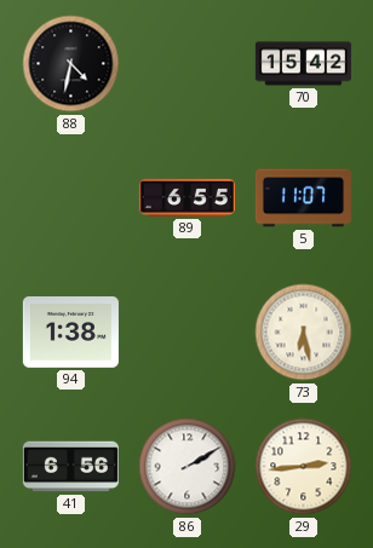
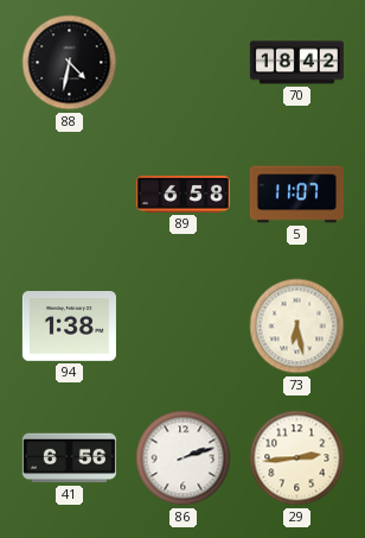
70: 15:42 -> 18:42 (296, 63)
89: 6:55 -> 6:58 (182, 194)
86: 2:10 -> 2:12 (184, 458)
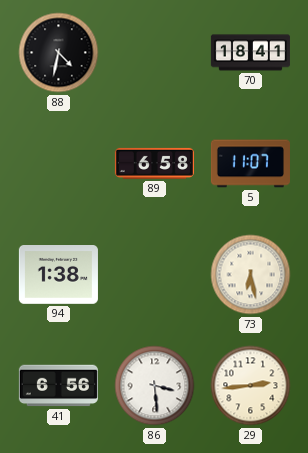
70: 18:42 -> 18:41 (250, 53)
86: 2:12 -> 3:29 (155, 386)
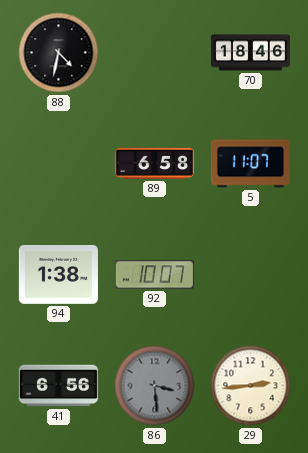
70: 18:41 -> 18:46 (250, 53)
92: none -> 10:07 (154, 275)
73: 6:28 -> none (251, 275)
86 dial: white -> grey (155, 386)
